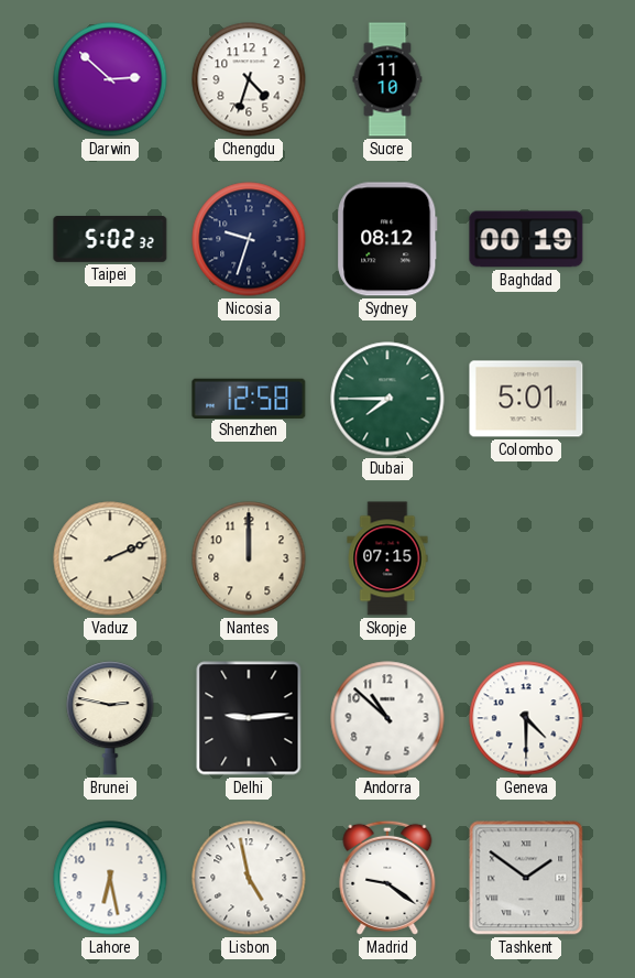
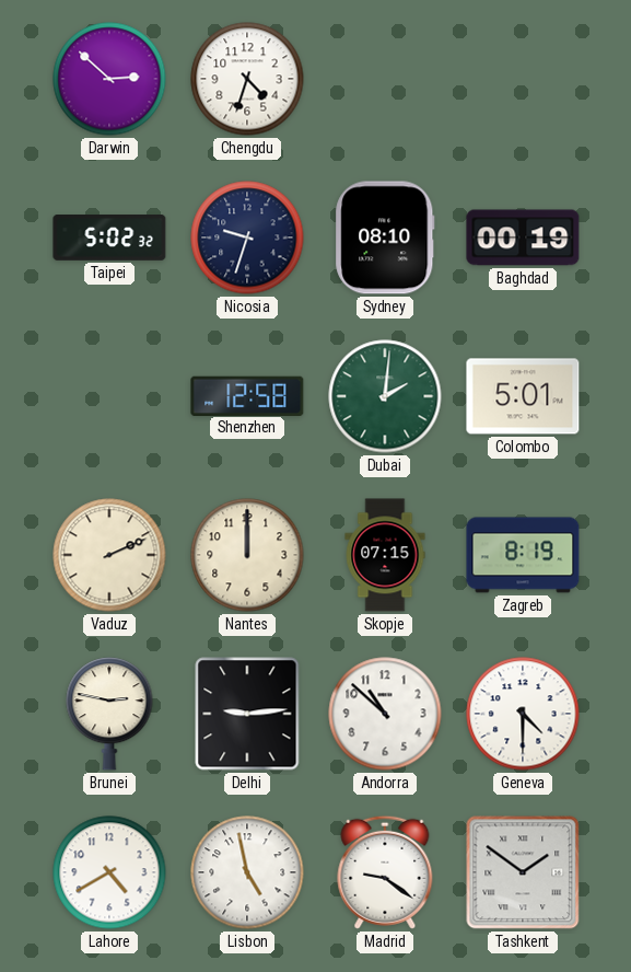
Sucre: 11:10 -> none (387, 79)
Sydney: 08:12 -> 08:10 (385, 238)
Dubai: 7:45 -> 2:01 (385, 396)
Zagreb: none -> 8:19 (523, 555)
Lahore: 6:28 -> 4:40 (109, 872)
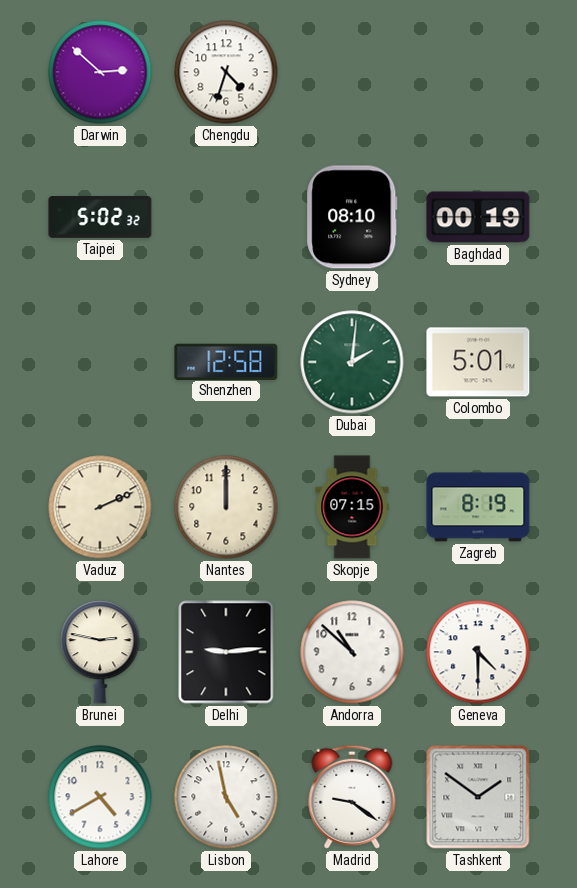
Nicosia: 9:33 -> none (247, 238)
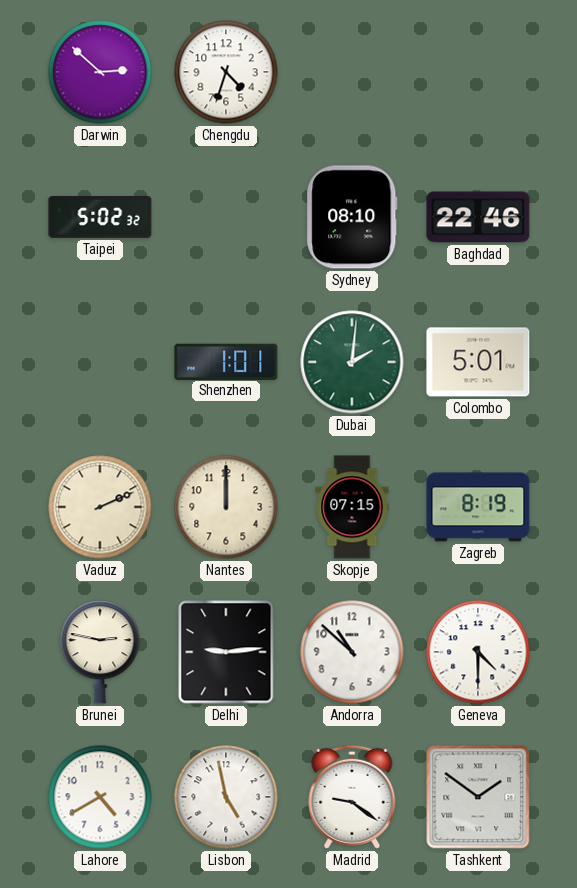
Baghdad: 00:19 -> 22:46 (478, 217)
Shenzhen: 12:58 -> 1:01 (226, 361)
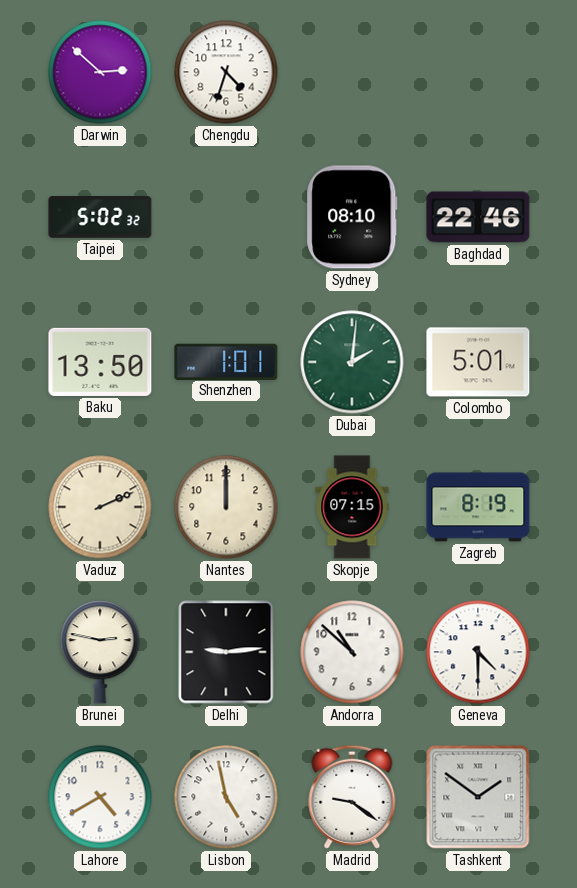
Baku: none -> 13:50 (100, 362)
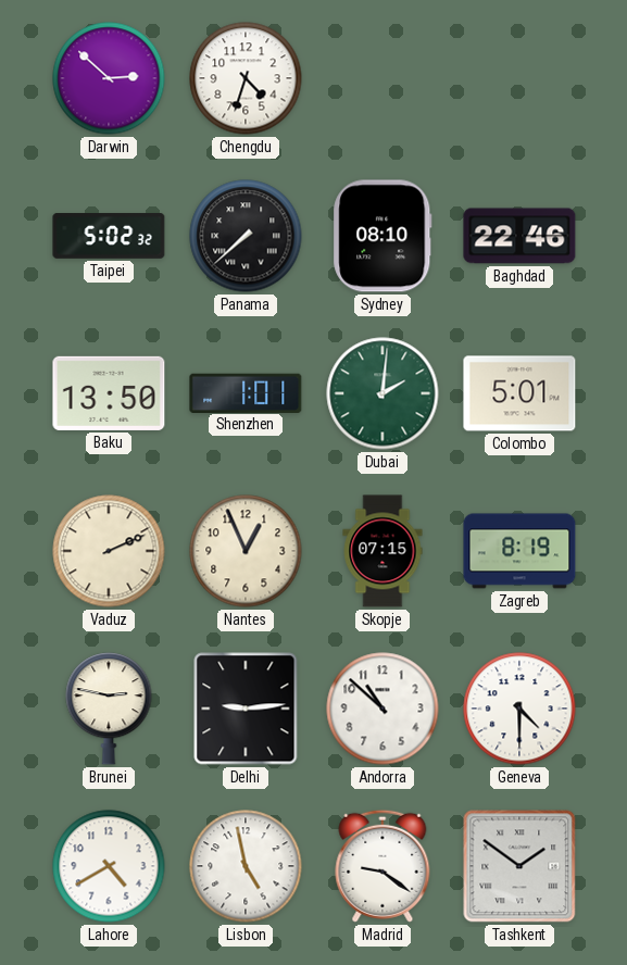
Panama: none -> 7:38 (246, 236)
Nantes: 12:00 -> 12:56 (246, 551)
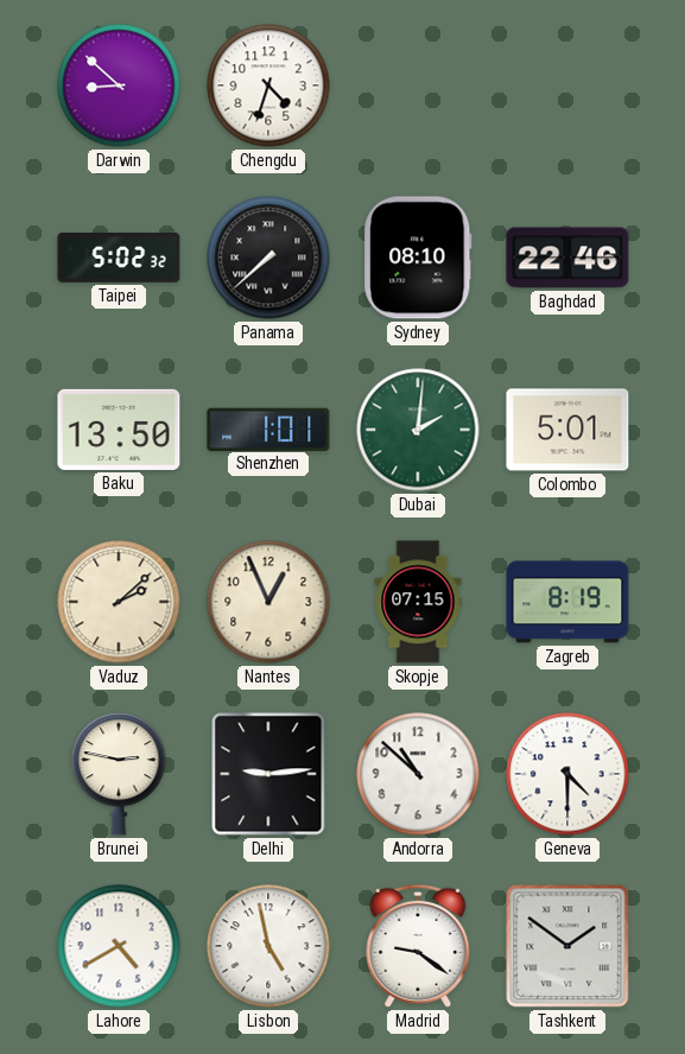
Darwin: 2:52 -> 8:52 (119, 85)
Vaduz: 2:11 -> 2:08 (119, 602)
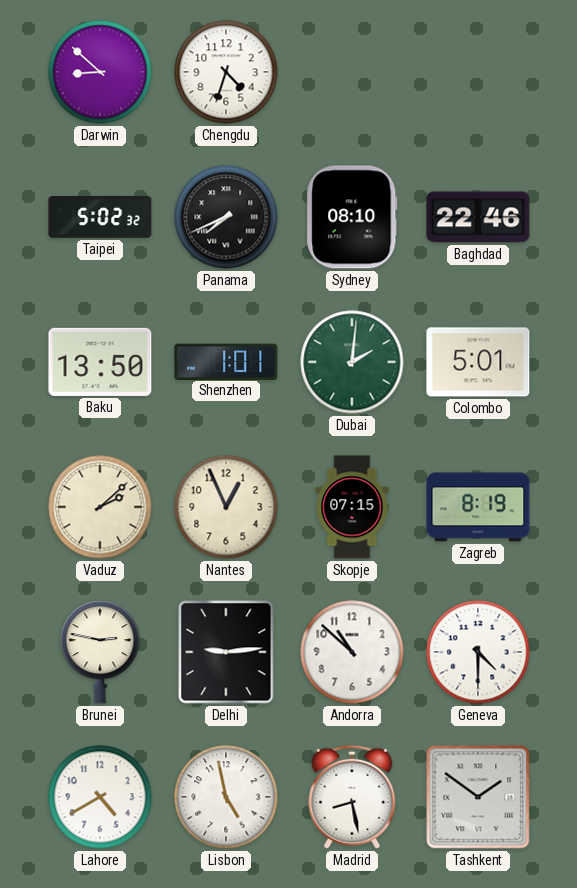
Panama: 7:38 -> 7:41 (226, 217)
Madrid: 9:21 -> 8:28 (352, 797)
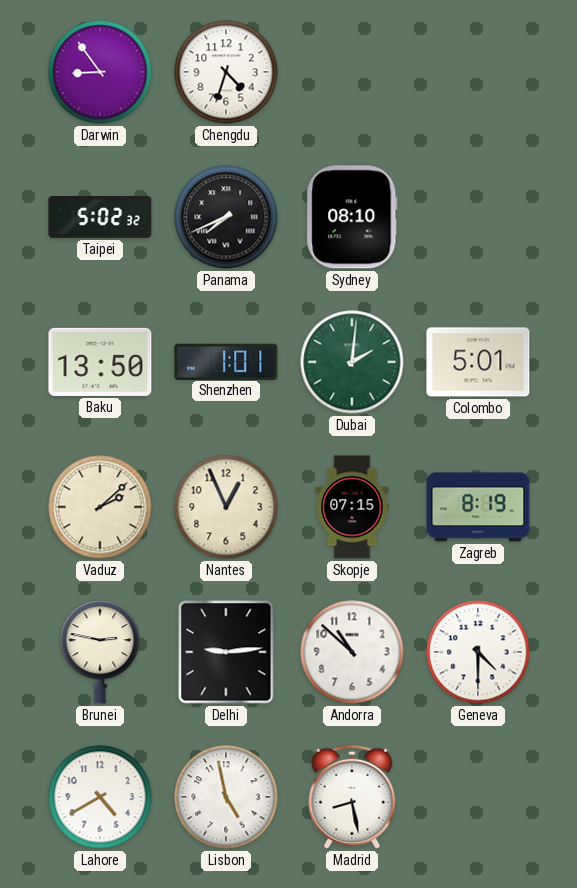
Darwin: 8:52 -> 8:54 (100, 72)
Baghdad: 22:46 -> none (478, 217)
Tashkent: 1:51 -> none (478, 797)
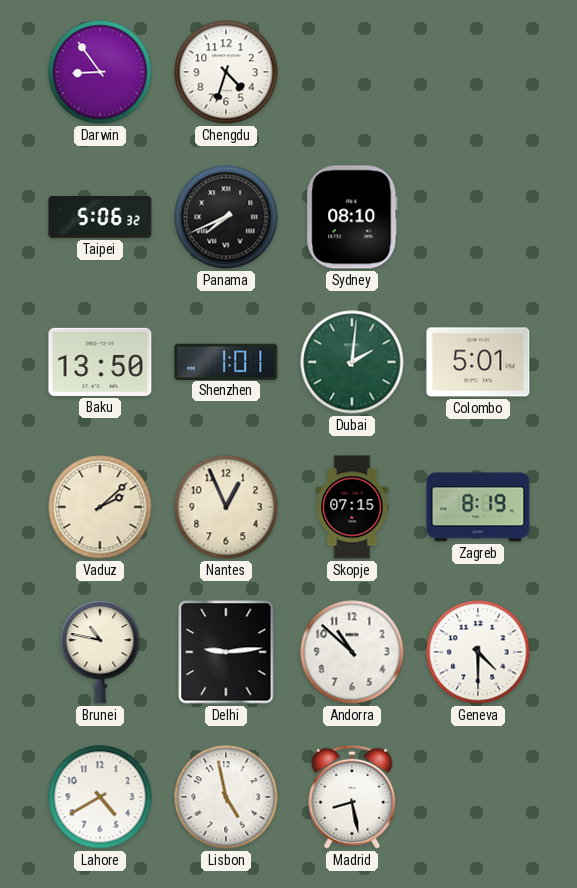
Taipei: 5:02 -> 5:06 (100, 218)
Brunei: 2:47 -> 10:47 (100, 652)
